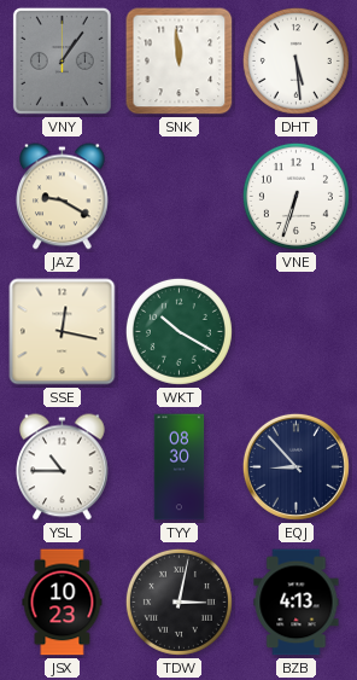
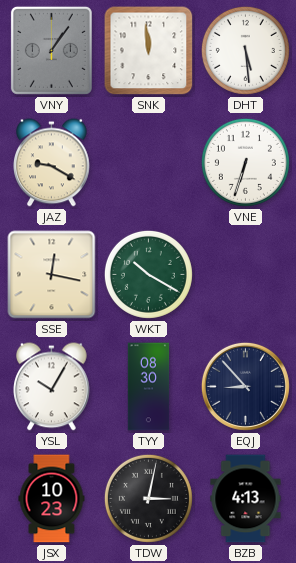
YSL: 10:45 -> 10:05 (52, 387)
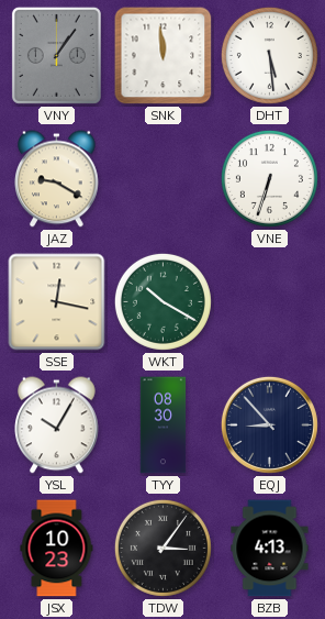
TDW: 3:02 -> 3:06 (162, 548)
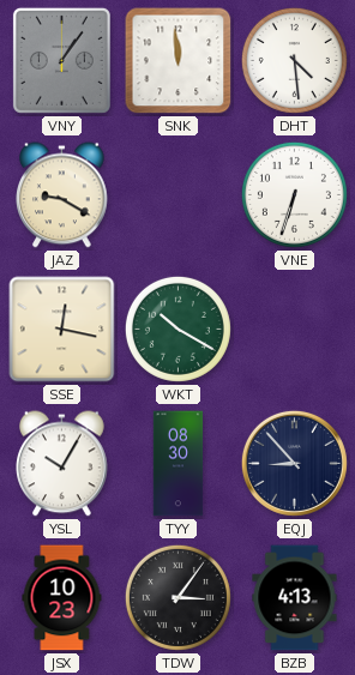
DHT: 5:29 -> 4:29 (294, 60)
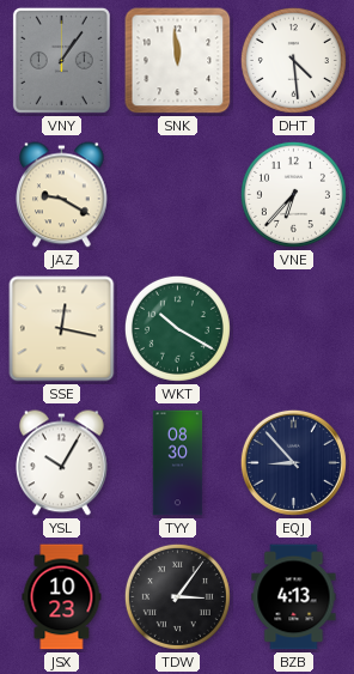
VNE: 6:33 -> 6:37 (293, 194)
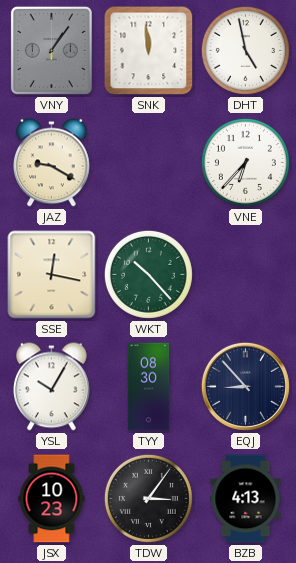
DHT: 4:29 -> 4:58 (245, 50)
WKT: 10:20 -> 10:23 (148, 274)
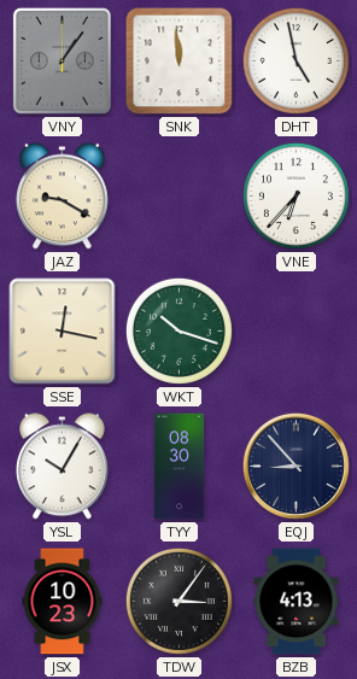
WKT: 10:23 -> 10:18 (178, 330)
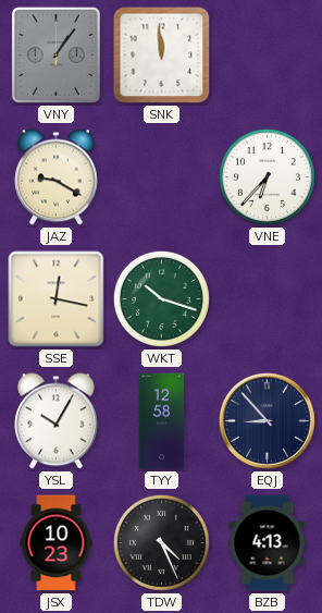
DHT: 4:58 -> none (295, 60)
TYY: 08:30 -> 12:58 (162, 421)
TDW: 3:06 -> 4:26 (161, 542)
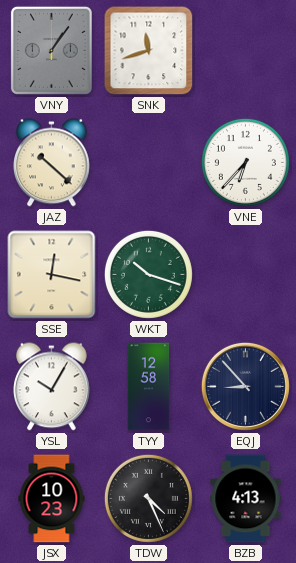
SNK: 11:59 -> 11:42 (149, 51)
JAZ: 9:20 -> 10:22 (52, 163)
